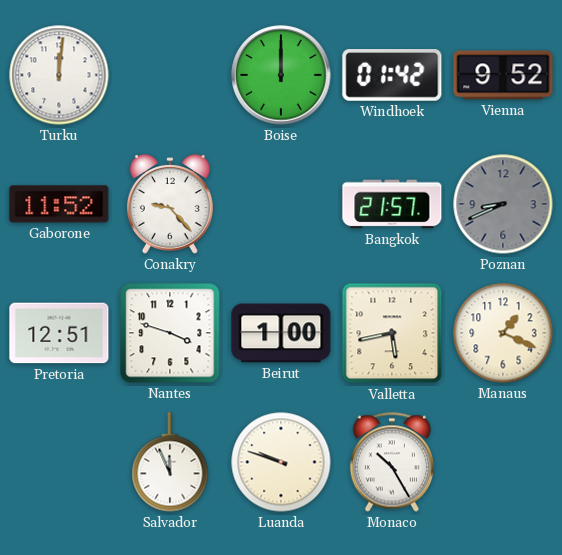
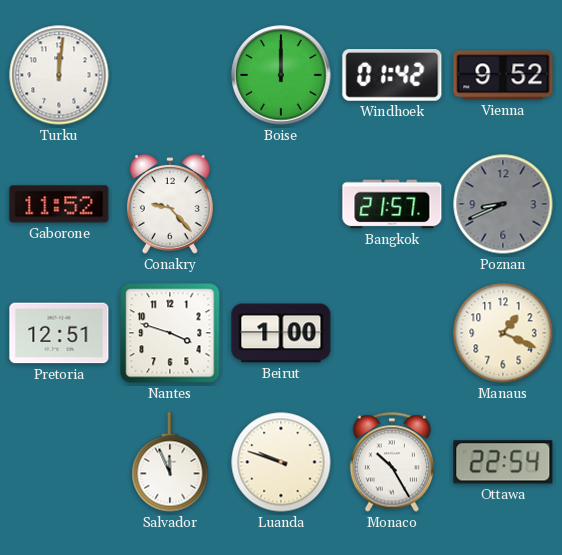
Valletta: 5:43 -> none (392, 333)
Ottawa: none -> 22:54 (503, 462)
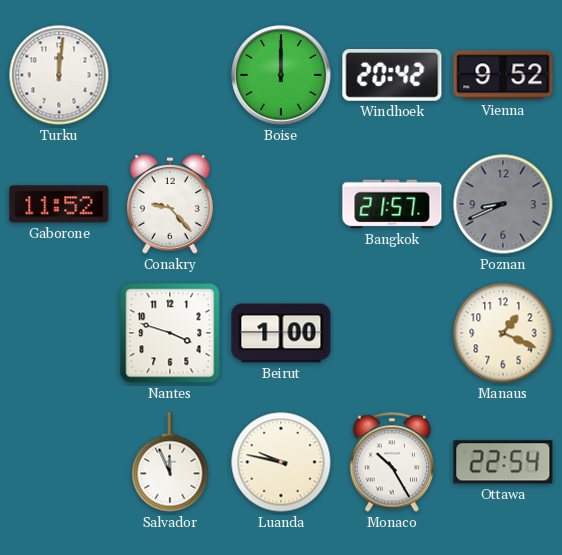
Windhoek: 01:42 -> 20:42 (392, 75)
Pretoria: 12:51 -> none (59, 333)
Luanda: 9:48 -> 9:47 (281, 462)
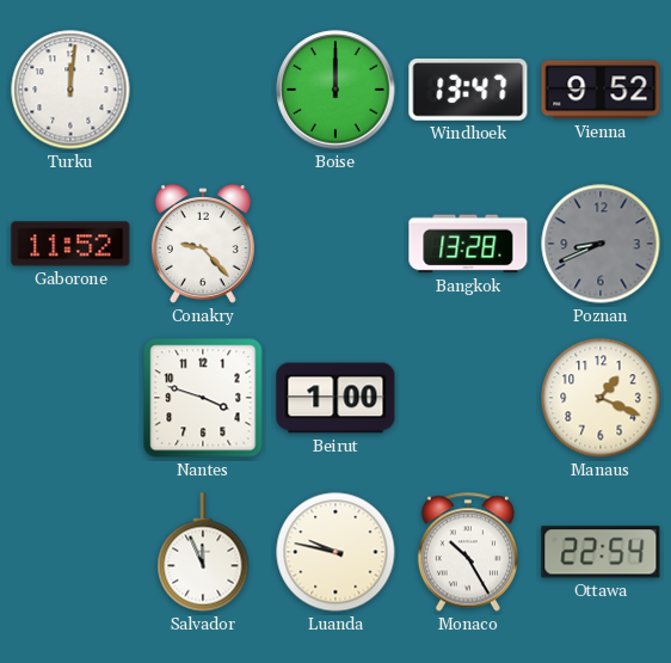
Windhoek: 20:42 -> 13:47 (468, 90)
Bangkok: 21:57 -> 13:28 (468, 244)
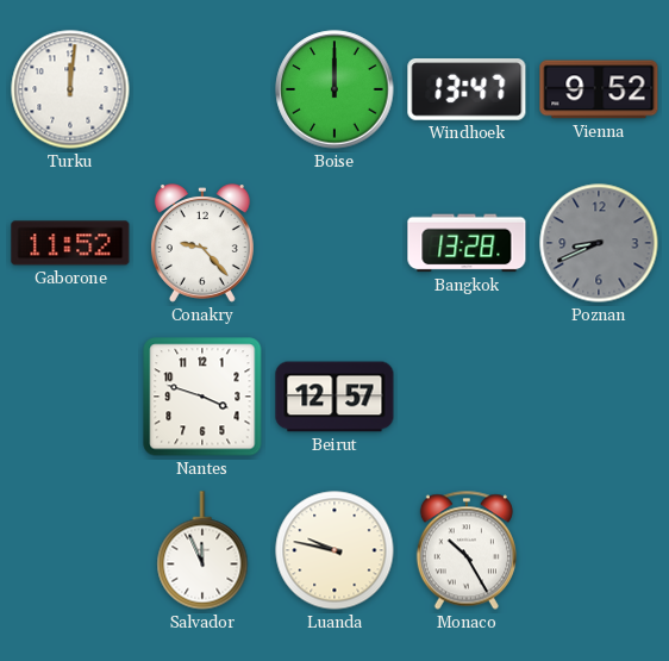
Beirut: 1:00 -> 12:57 (334, 397)
Manaus: 1:19 -> none (601, 398)
Ottawa: 22:54 -> none (601, 552)
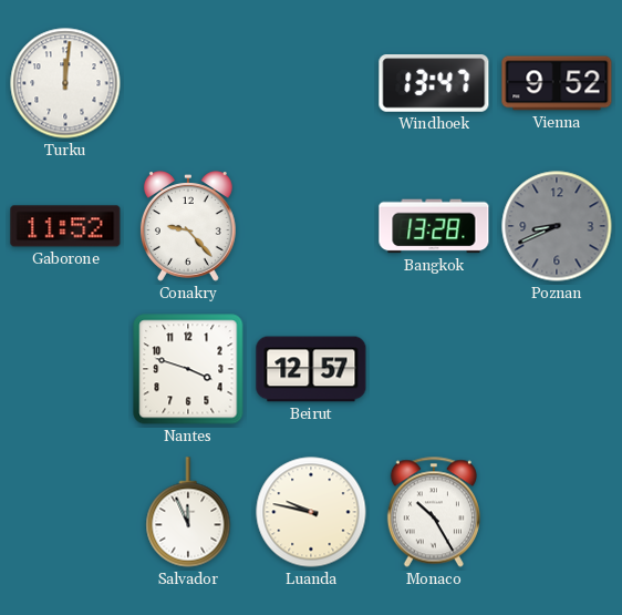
Boise: 12:00 -> none (334, 89)
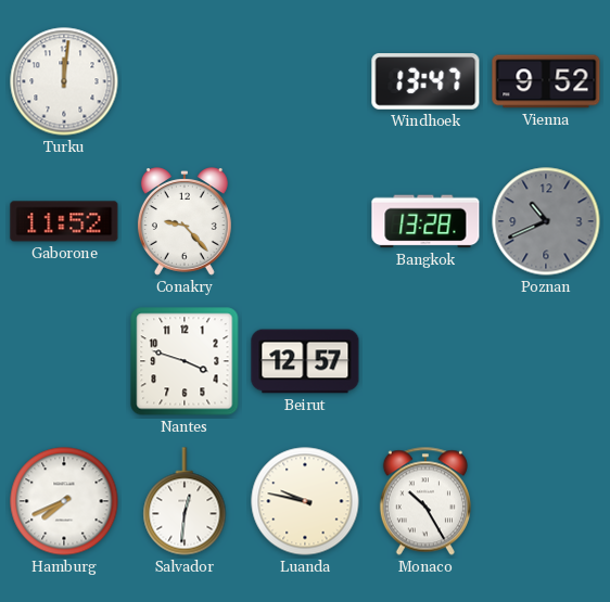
Poznan: 8:41 -> 10:41 (546, 221)
Hamburg: none -> 7:41 (64, 501)
Salvador: 11:56 -> 12:31 (185, 501)
